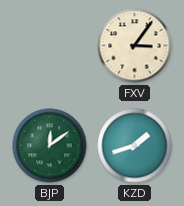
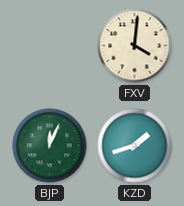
FXV: 3:06 -> 4:01 (135, 46)
BJP: 12:09 -> 12:04 (50, 146)
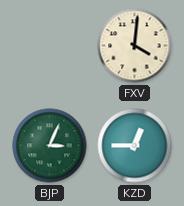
BJP: 12:04 -> 3:04 (50, 146)
KZD: 1:42 -> 12:45 (135, 146)
